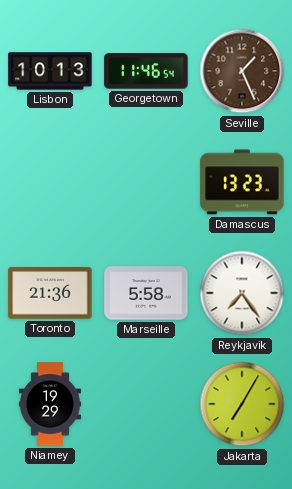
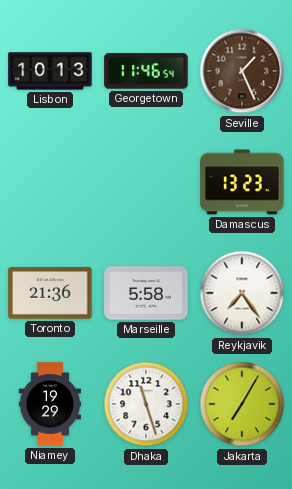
Dhaka: none -> 11:27 (146, 404)
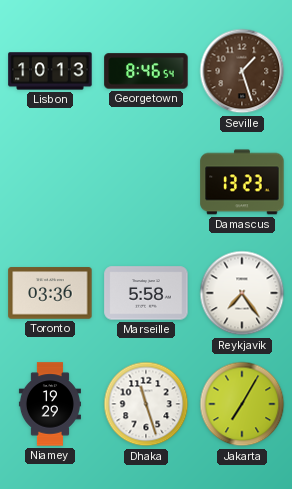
Georgetown: 11:46 -> 8:46 (146, 71)
Seville: 1:26 -> 1:27 (242, 71)
Toronto: 21:36 -> 03:36 (50, 293)
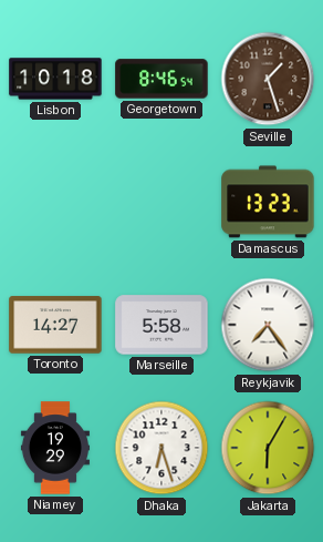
Lisbon: 10:13 -> 10:18 (55, 79)
Toronto: 03:36 -> 14:27 (55, 325)
Dhaka: 11:27 -> 6:27 (161, 448)
Jakarta: 7:05 -> 6:05 (268, 448)
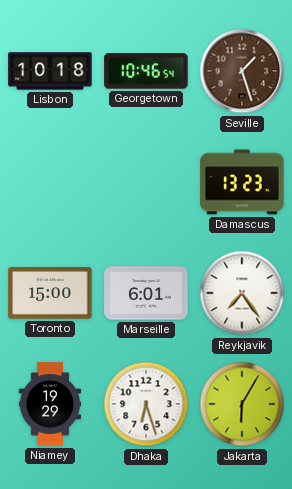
Georgetown: 8:46 -> 10:46 (146, 71)
Toronto: 14:27 -> 15:00 (50, 293)
Marseille: 5:58 -> 6:01 (146, 293)
